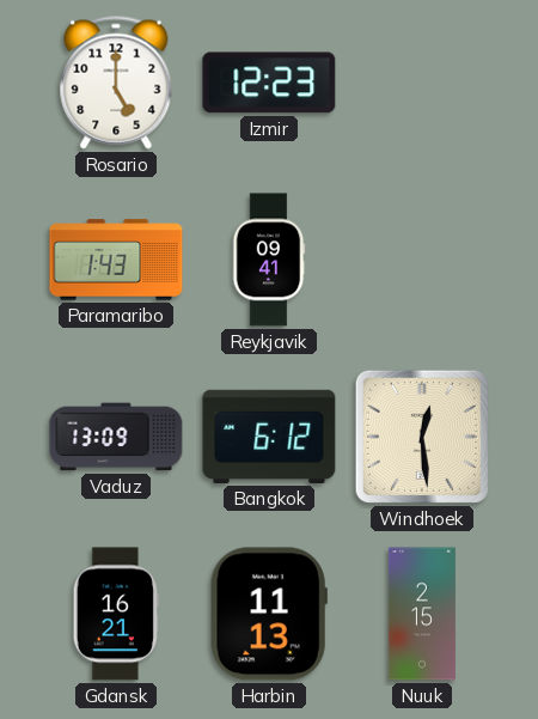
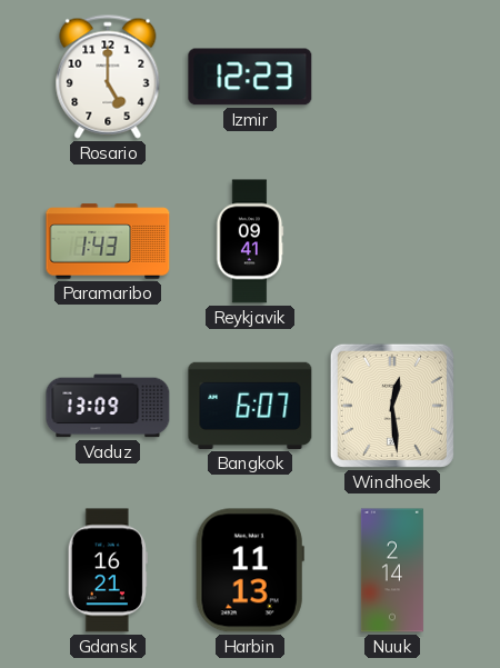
Bangkok: 6:12 -> 6:07 (250, 406)
Nuuk: 2:15 -> 2:14 (392, 570)
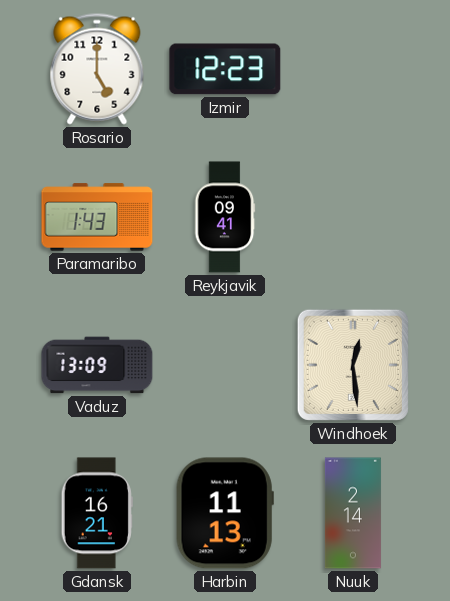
Bangkok: 6:07 -> none (250, 406)
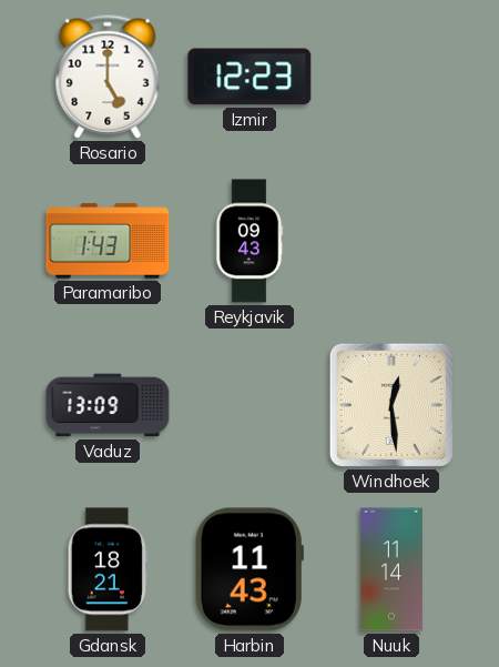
Reykjavik: 09:41 -> 09:43 (249, 241)
Gdansk: 16:21 -> 18:21 (108, 569)
Harbin: 11:13 -> 11:43 (249, 569)
Nuuk: 2:14 -> 11:14 (391, 569)
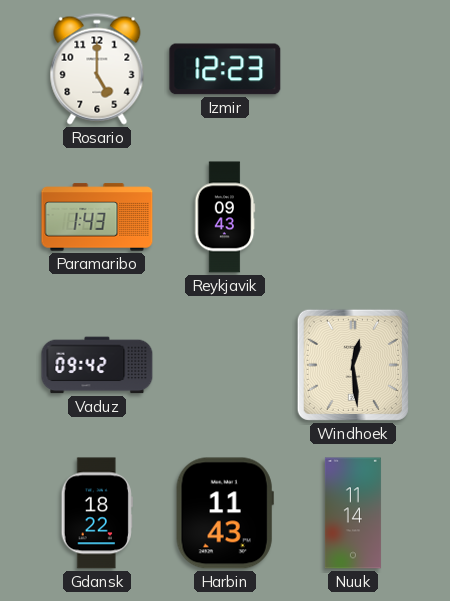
Vaduz: 13:09 -> 09:42 (97, 365)
Gdansk: 18:21 -> 18:22 (97, 513)
